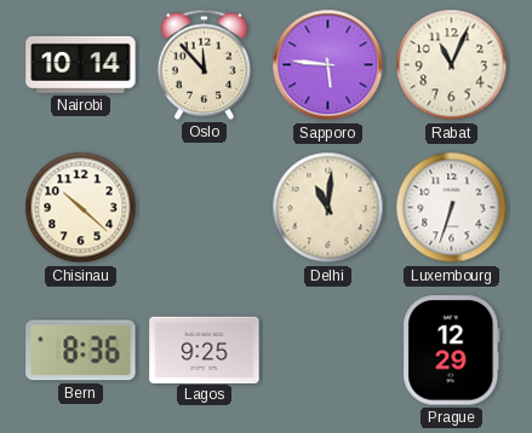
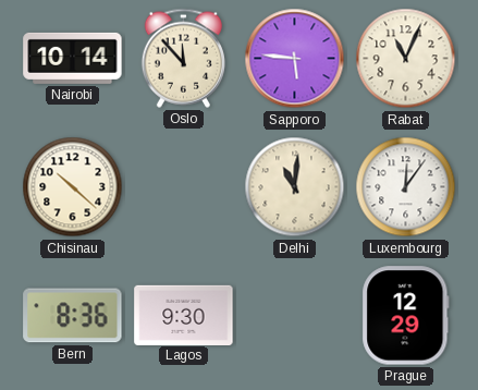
Luxembourg: 6:33 -> 12:06 (406, 187)
Lagos: 9:25 -> 9:30 (184, 315)
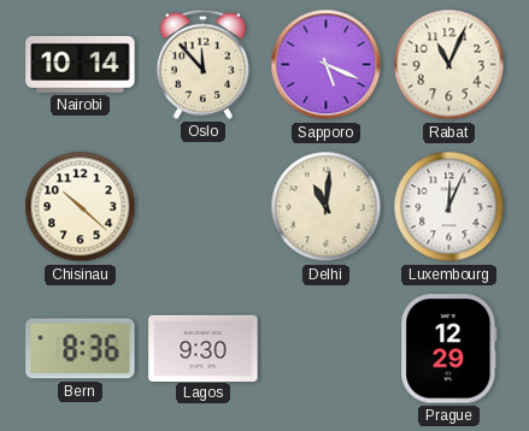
Sapporo: 5:46 -> 5:19 (327, 65)
Luxembourg: 12:06 -> 12:04 (449, 207)
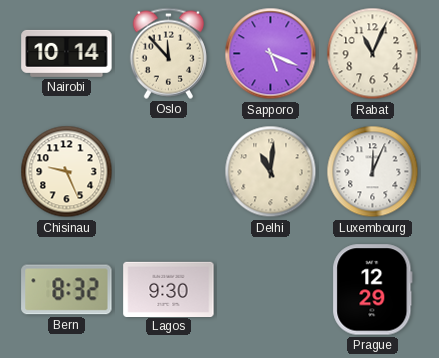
Chisinau: 10:22 -> 9:26 (67, 172)
Bern: 8:36 -> 8:32 (67, 290)
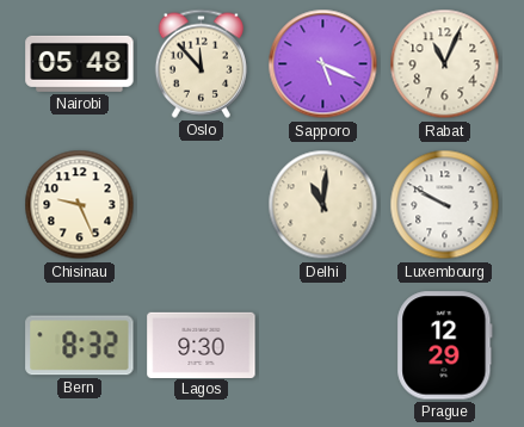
Nairobi: 10:14 -> 05:48 (80, 63)
Luxembourg: 12:04 -> 9:50 (445, 205)
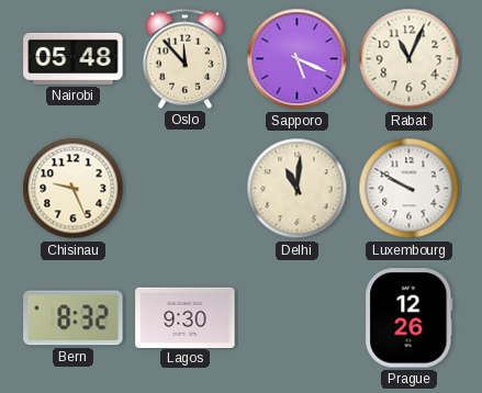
Prague: 12:29 -> 12:26 (410, 318)
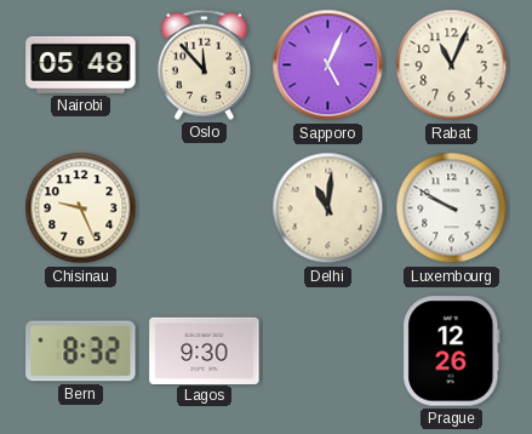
Sapporo: 5:19 -> 5:04 (328, 65)
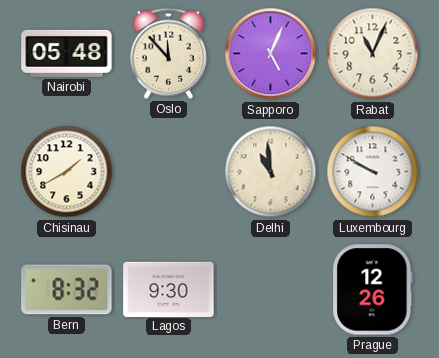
Chisinau: 9:26 -> 1:40 (67, 172)
Delhi: 11:01 -> 10:59 (271, 172)
